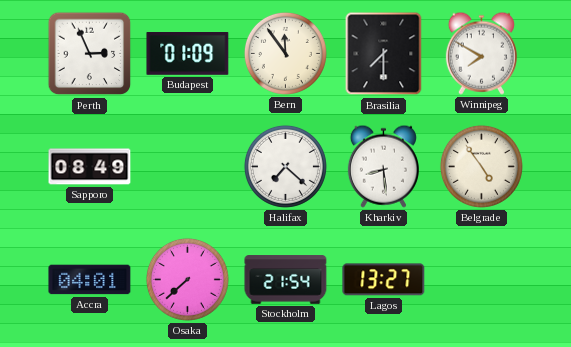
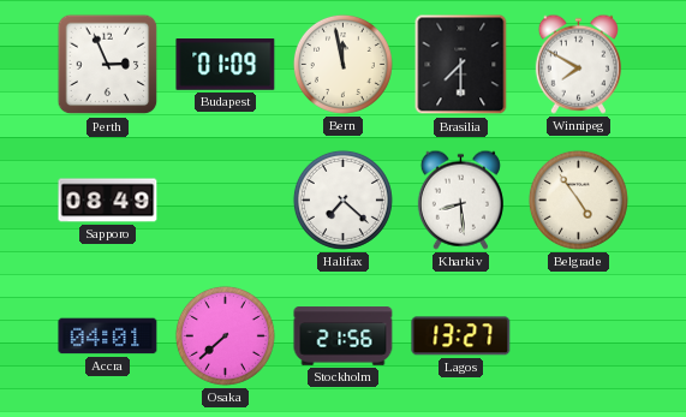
Bern: 11:54 -> 11:58 (342, 64)
Stockholm: 21:54 -> 21:56 (344, 336)
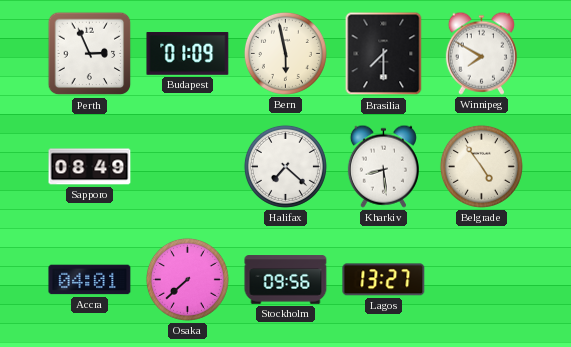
Bern: 11:58 -> 5:58 (285, 53)
Stockholm: 21:56 -> 09:56 (286, 280)
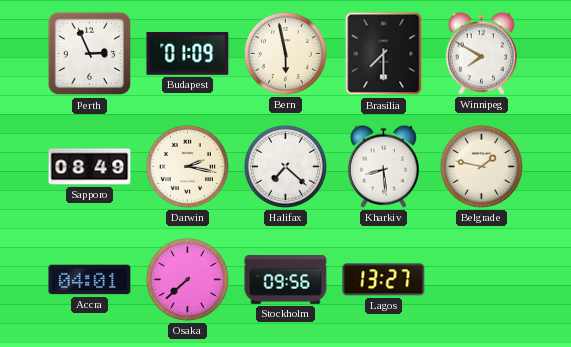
Darwin: none -> 2:17 (187, 166)
Belgrade: 4:54 -> 1:47 (481, 166)
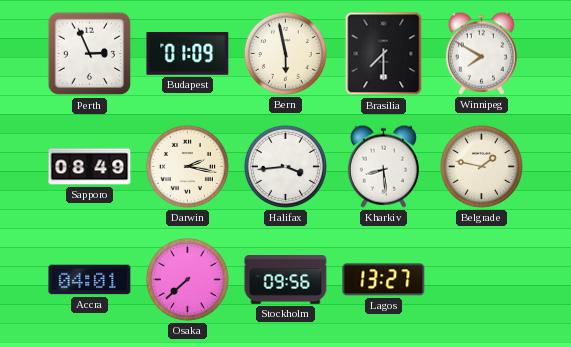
Halifax: 7:22 -> 3:44 (285, 166)
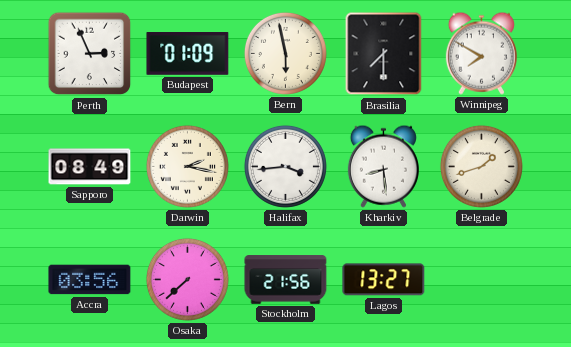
Belgrade: 1:47 -> 1:42 (481, 166)
Accra: 04:01 -> 03:56 (90, 280)
Stockholm: 09:56 -> 21:56 (286, 280)
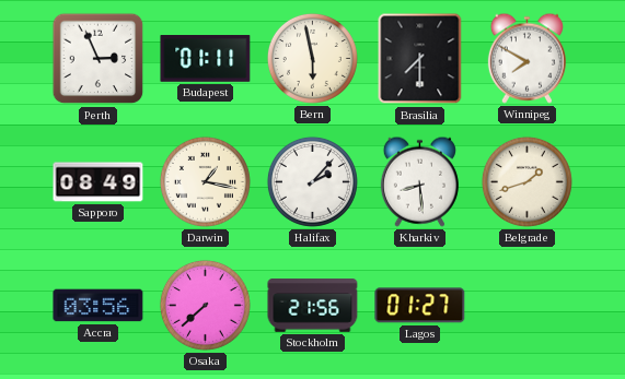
Budapest: 01:09 -> 01:11 (206, 59)
Darwin: 2:17 -> 1:17 (205, 181)
Halifax: 3:44 -> 2:07 (312, 181)
Lagos: 13:27 -> 01:27 (420, 306)
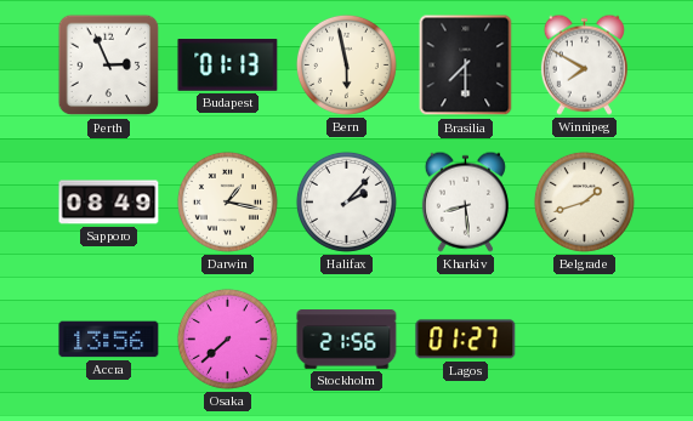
Budapest: 01:11 -> 01:13 (228, 66)
Accra: 03:56 -> 13:56 (109, 340)
